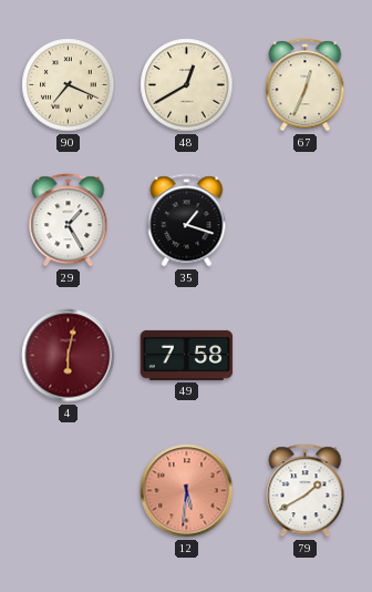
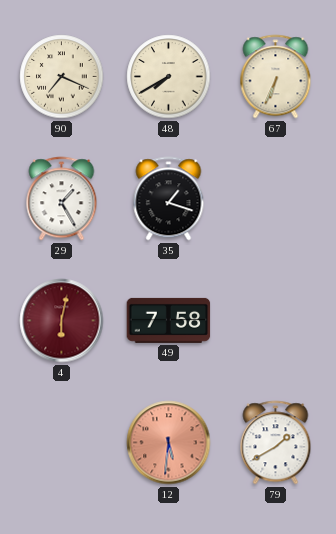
48: 12:40 -> 7:40 (169, 77)
67: 12:34 -> 6:34 (276, 77)
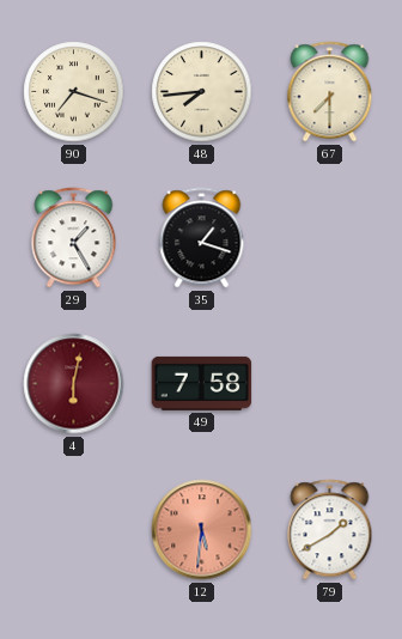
90: 7:19 -> 7:18 (74, 92)
48: 7:40 -> 7:44 (202, 92)
67: 6:34 -> 7:30 (330, 92)
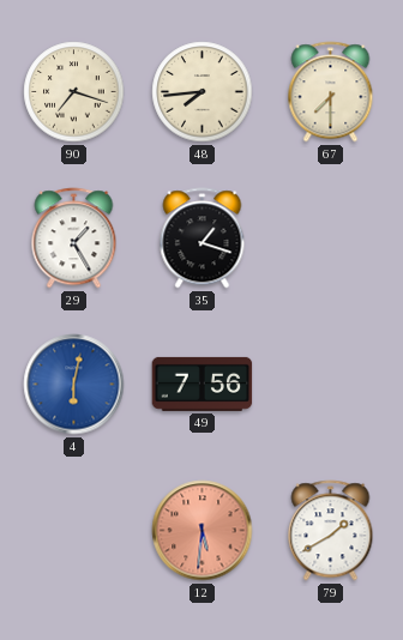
4 dial: burgundy -> blue (74, 385)
49: 7:58 -> 7:56 (203, 384)
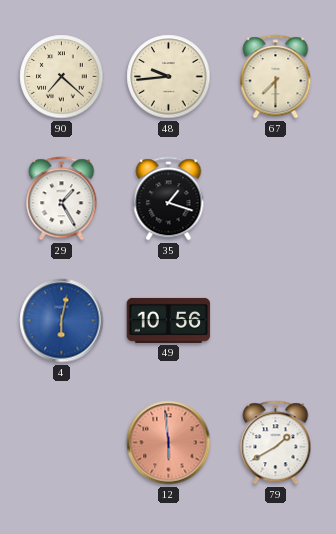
90: 7:18 -> 7:22 (62, 77)
48: 7:44 -> 9:44 (169, 77)
49: 7:56 -> 10:56 (169, 320)
12: 5:31 -> 5:59 (169, 443)
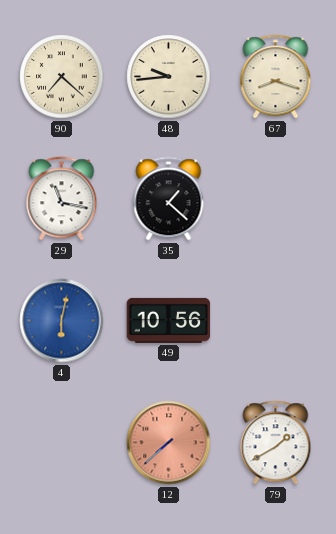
67: 7:30 -> 8:18 (276, 77)
29: 1:25 -> 11:17 (62, 199)
35: 1:18 -> 1:22 (169, 199)
12: 5:59 -> 7:38 (169, 443)
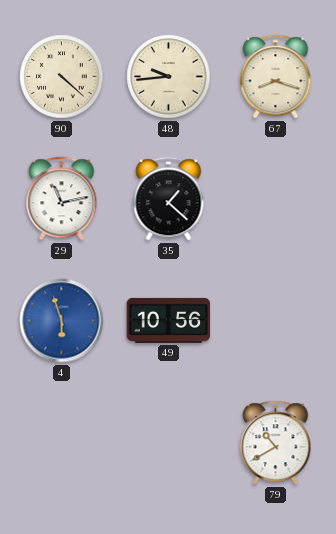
90: 7:22 -> 4:22 (62, 77)
29: 11:17 -> 11:13 (62, 199)
4: 6:02 -> 5:57 (62, 321)
12: 7:38 -> none (169, 443)
79: 1:40 -> 10:40 (276, 443)
